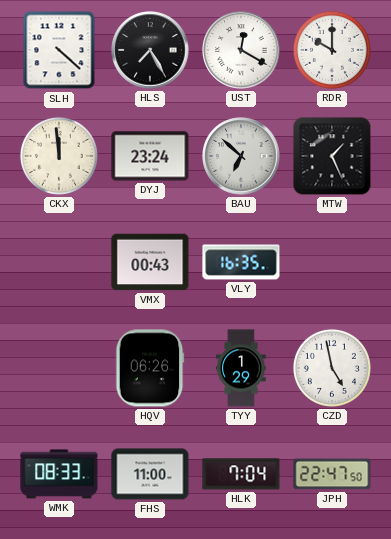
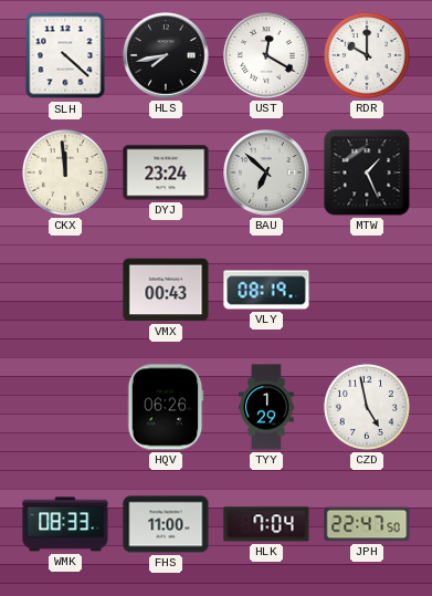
HLS: 7:25 -> 7:43 (166, 55)
VLY: 16:35 -> 08:19 (266, 290)
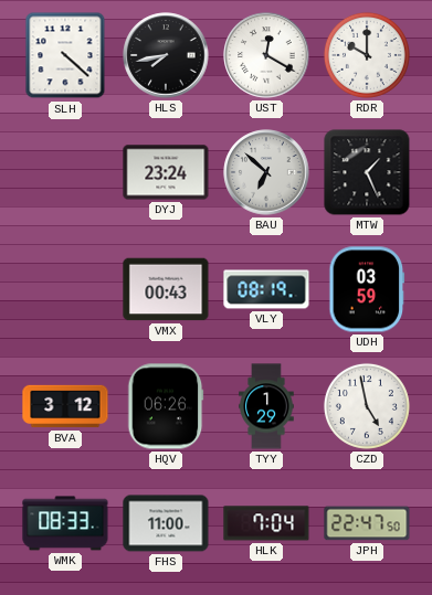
CKX: 11:59 -> none (65, 172)
UDH: none -> 03:59 (367, 289)
BVA: none -> 3:12 (65, 406)
